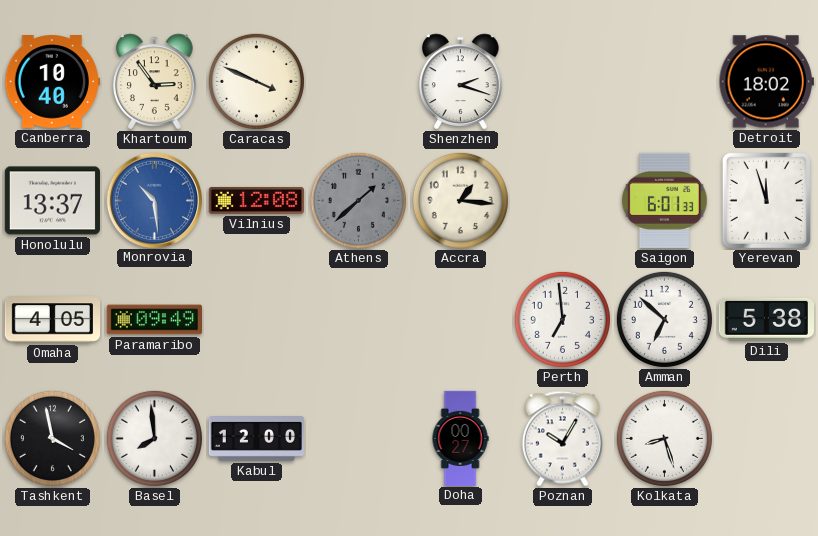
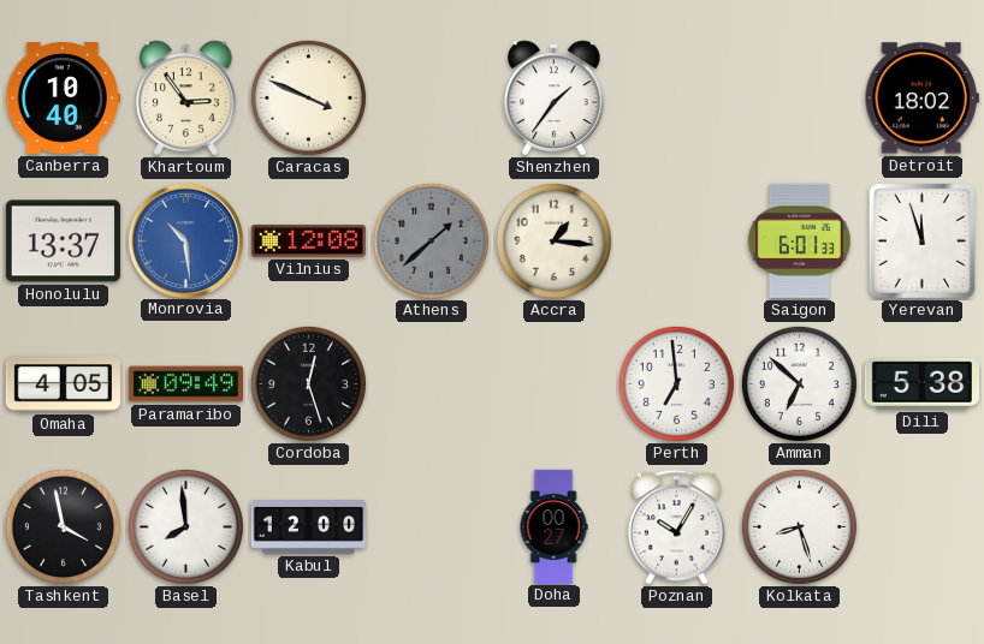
Shenzhen: 2:18 -> 1:36 (555, 99)
Cordoba: none -> 12:27 (308, 383)
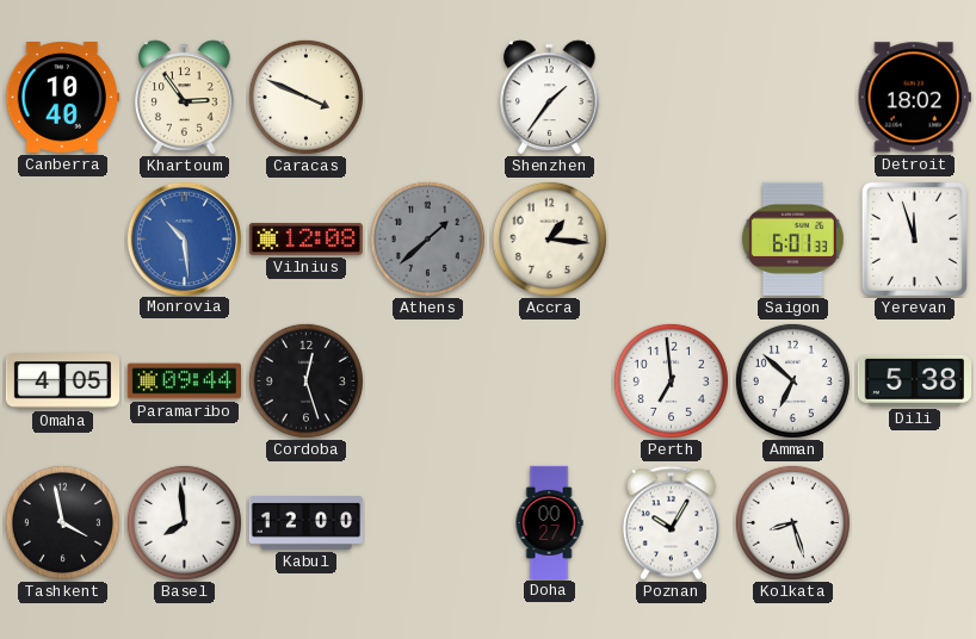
Honolulu: 13:37 -> none (63, 241)
Paramaribo: 09:49 -> 09:44 (184, 381)
